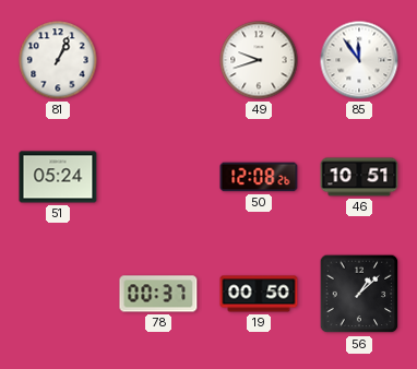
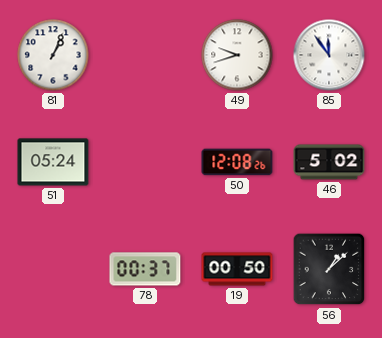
46: 10:51 -> 5:02 (329, 162)
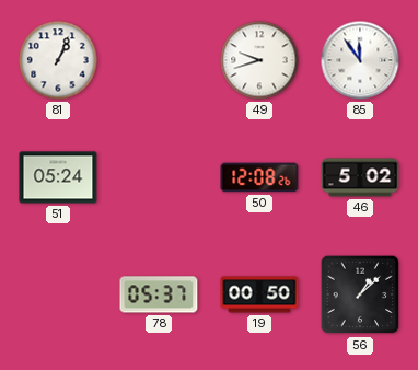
78: 00:37 -> 05:37 (159, 294)
